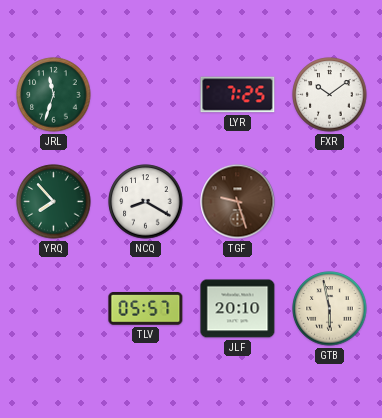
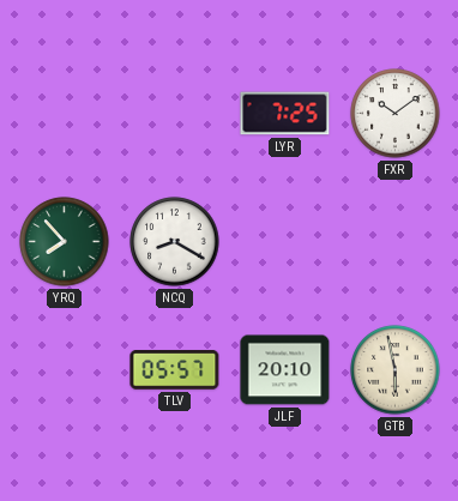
JRL: 11:33 -> none (54, 95)
TGF: 9:27 -> none (238, 202)
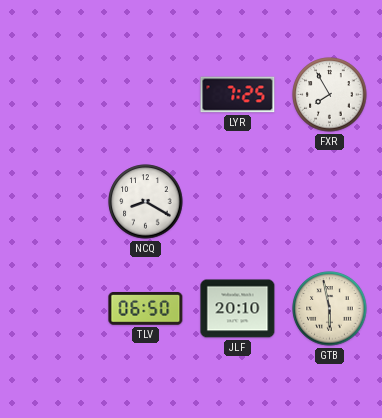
FXR: 10:09 -> 7:55 (330, 95)
YRQ: 7:53 -> none (65, 242)
TLV: 05:57 -> 06:50 (146, 309)
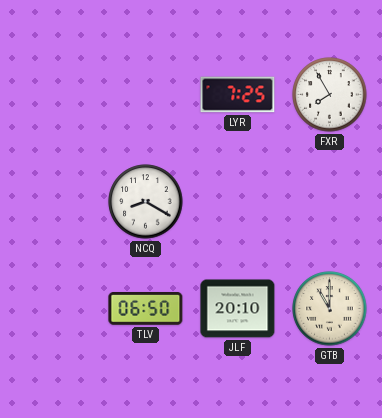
GTB: 5:58 -> 11:00 (330, 309)
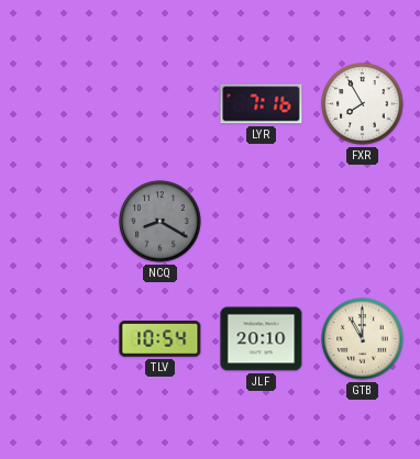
LYR: 7:25 -> 7:16 (262, 104)
NCQ dial: white -> grey (161, 222)
TLV: 06:50 -> 10:54 (161, 339)
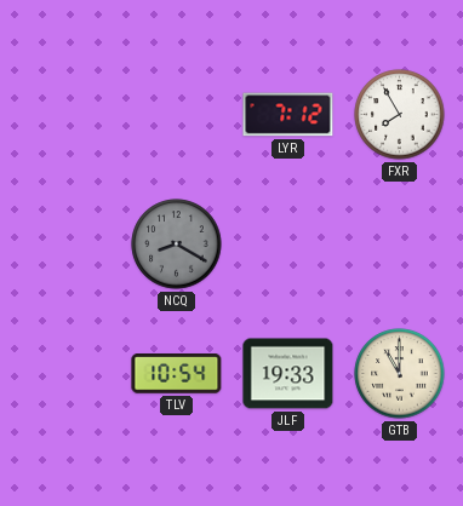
LYR: 7:16 -> 7:12 (288, 115)
JLF: 20:10 -> 19:33 (288, 374)
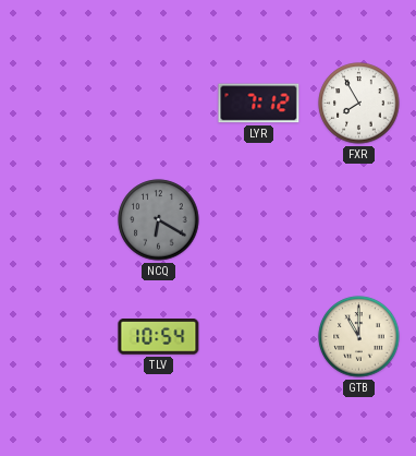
NCQ: 8:20 -> 6:20 (159, 220)
JLF: 19:33 -> none (288, 374)
